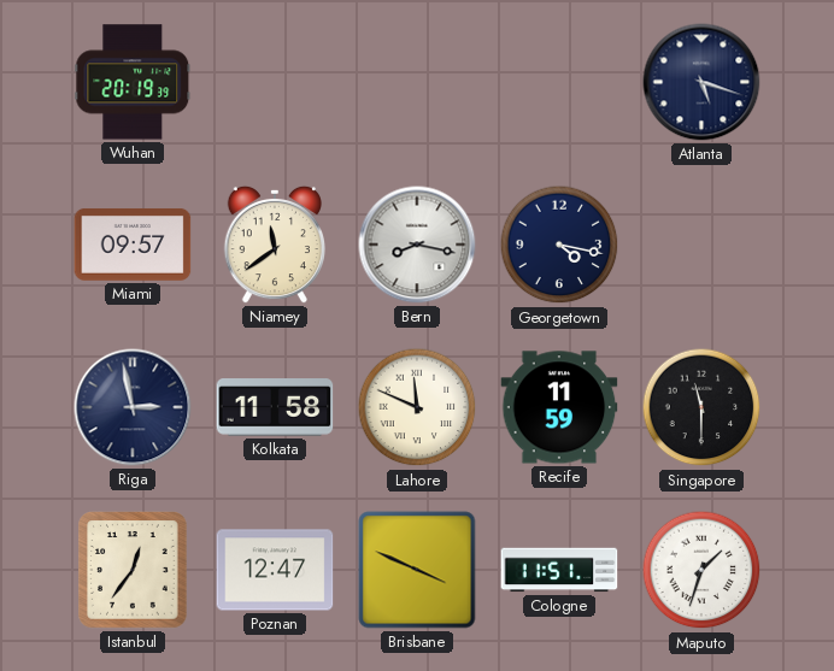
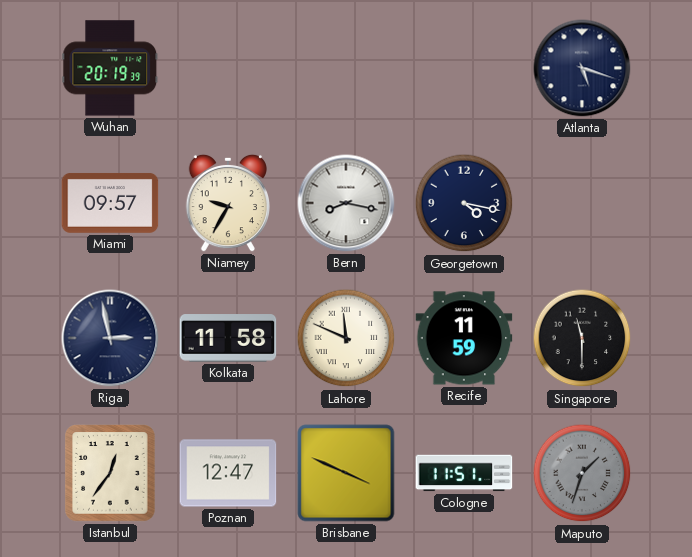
Niamey: 11:39 -> 9:35 (227, 203)
Maputo dial: white -> grey (582, 473)
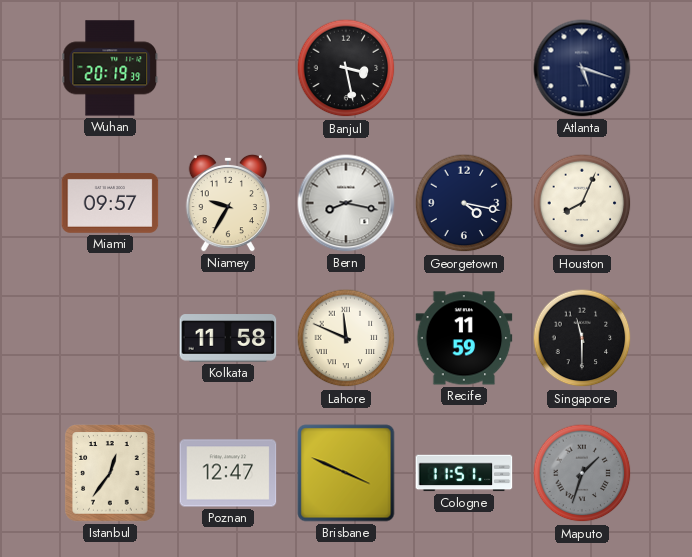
Banjul: none -> 3:28 (346, 68)
Houston: none -> 8:04 (582, 203)
Riga: 2:58 -> none (110, 338)
